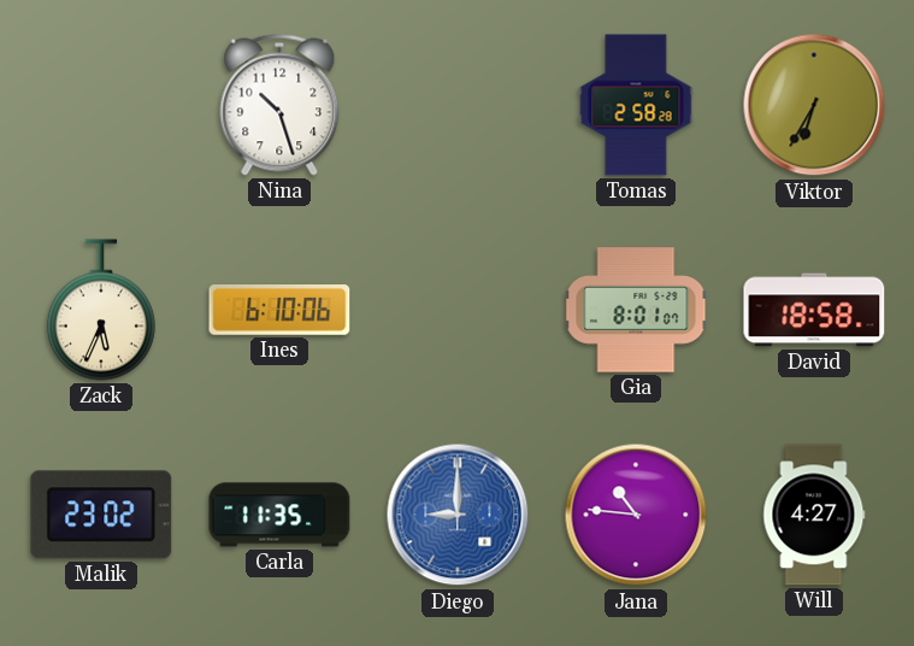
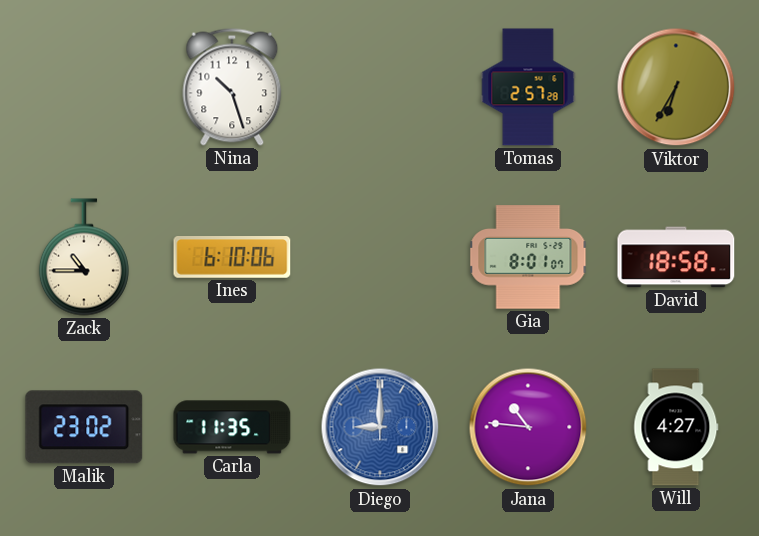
Tomas: 2:58 -> 2:57 (528, 87)
Zack: 5:34 -> 10:45 (84, 257)
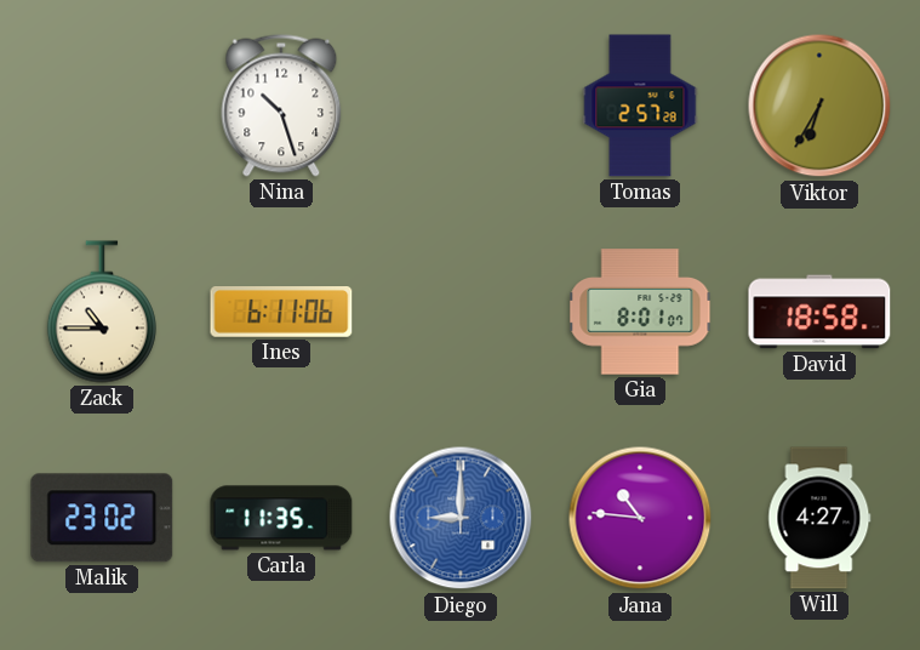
Ines: 6:10 -> 6:11 (281, 313)
